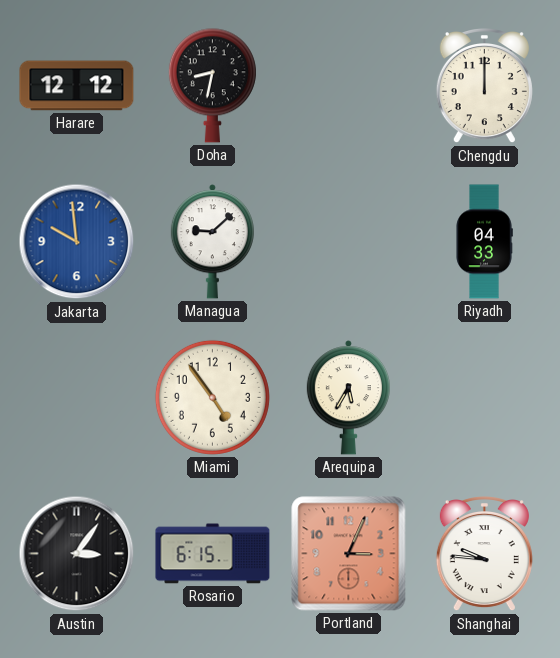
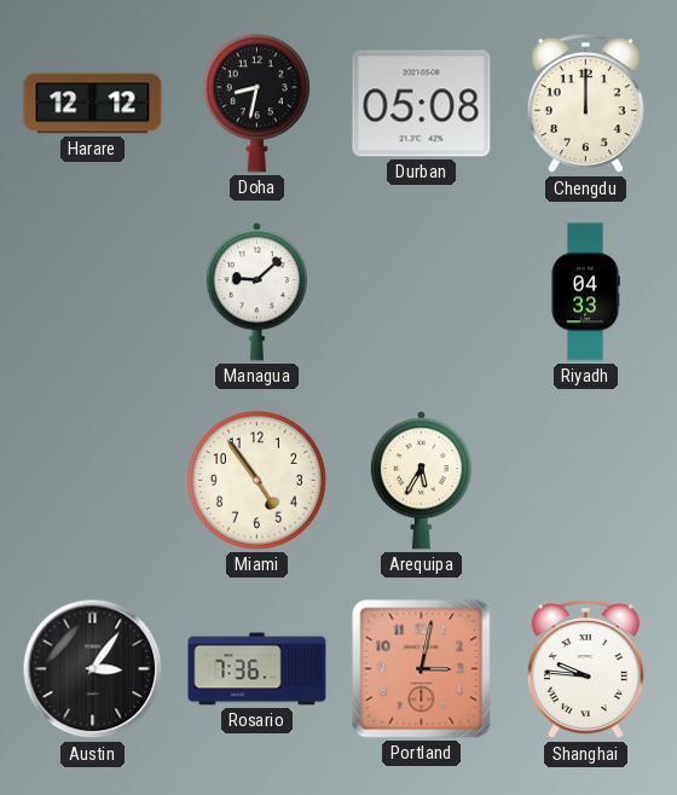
Durban: none -> 05:08 (422, 104)
Jakarta: 9:59 -> none (77, 242)
Rosario: 6:15 -> 7:36 (258, 669)
Portland: 3:04 -> 3:02 (422, 669)
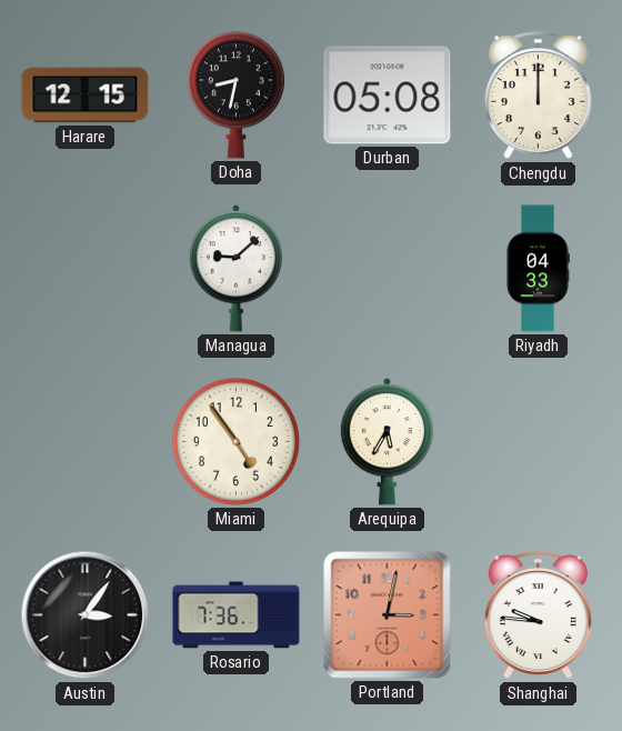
Harare: 12:12 -> 12:15 (86, 96)
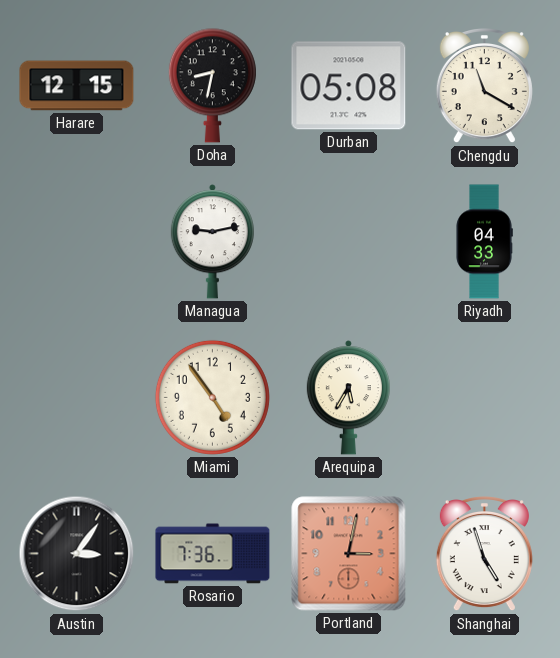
Chengdu: 12:00 -> 11:20 (484, 87)
Managua: 9:08 -> 9:13 (212, 242)
Shanghai: 9:46 -> 4:57 (484, 555)
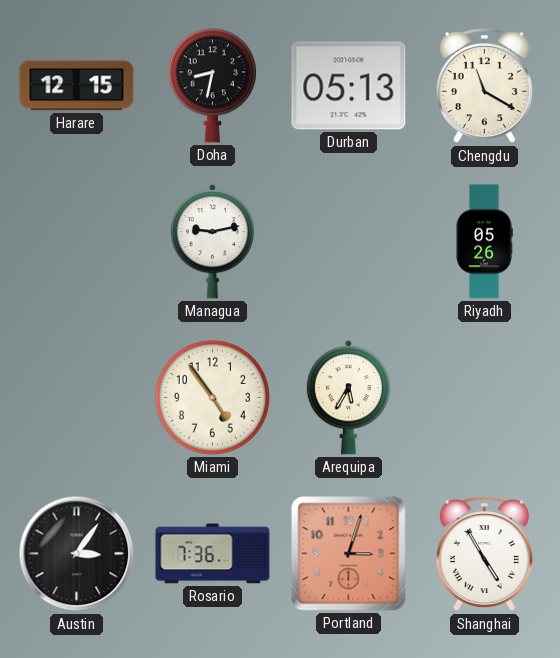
Durban: 05:08 -> 05:13 (349, 86)
Riyadh: 04:33 -> 05:26 (484, 242)
Portland: 3:02 -> 3:03 (349, 554)
Shanghai: 4:57 -> 4:55 (484, 555)
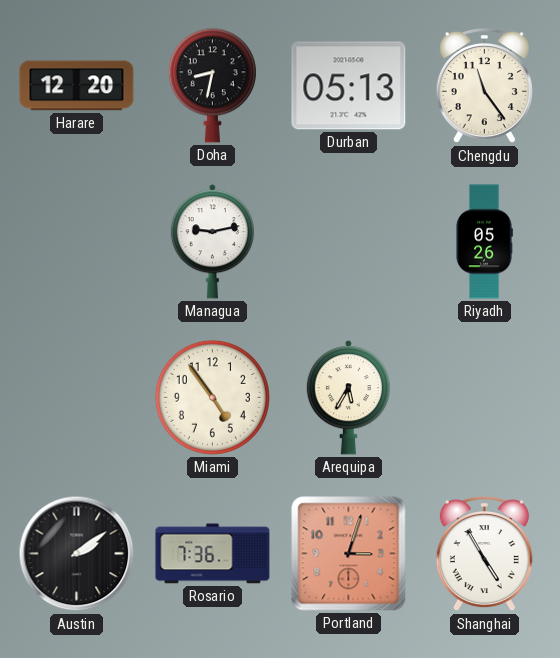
Harare: 12:15 -> 12:20 (77, 86)
Chengdu: 11:20 -> 11:24 (484, 87)
Austin: 3:06 -> 2:09 (77, 554)
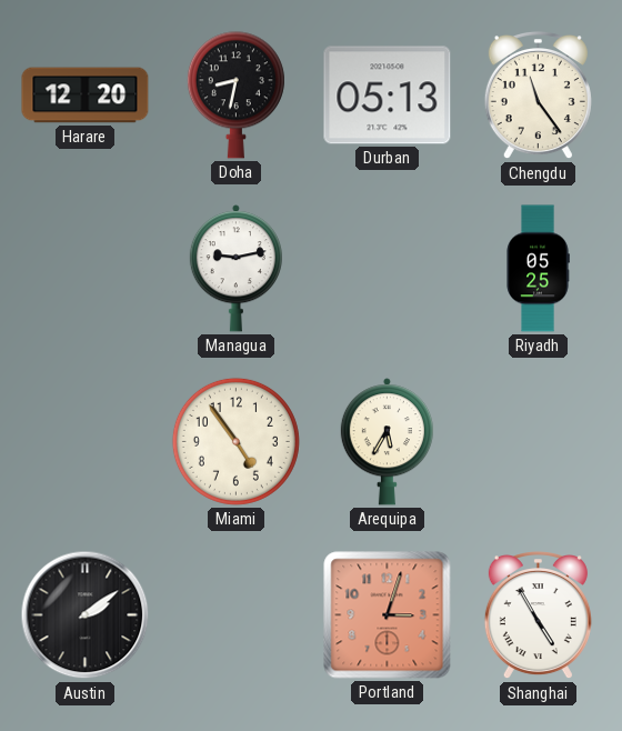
Riyadh: 05:26 -> 05:25 (538, 269)
Rosario: 7:36 -> none (213, 554)
